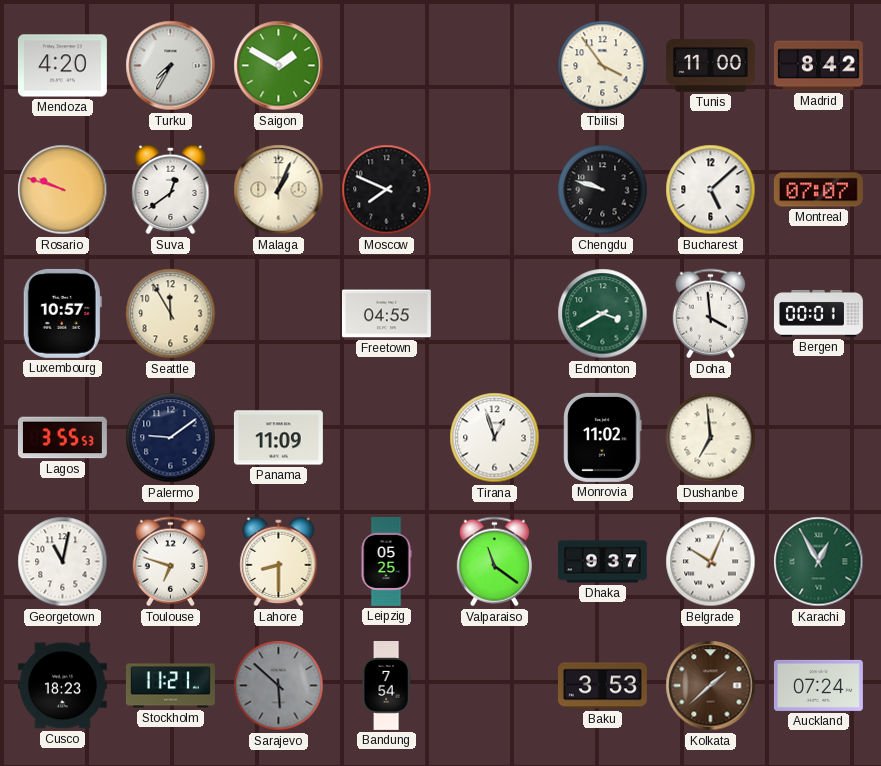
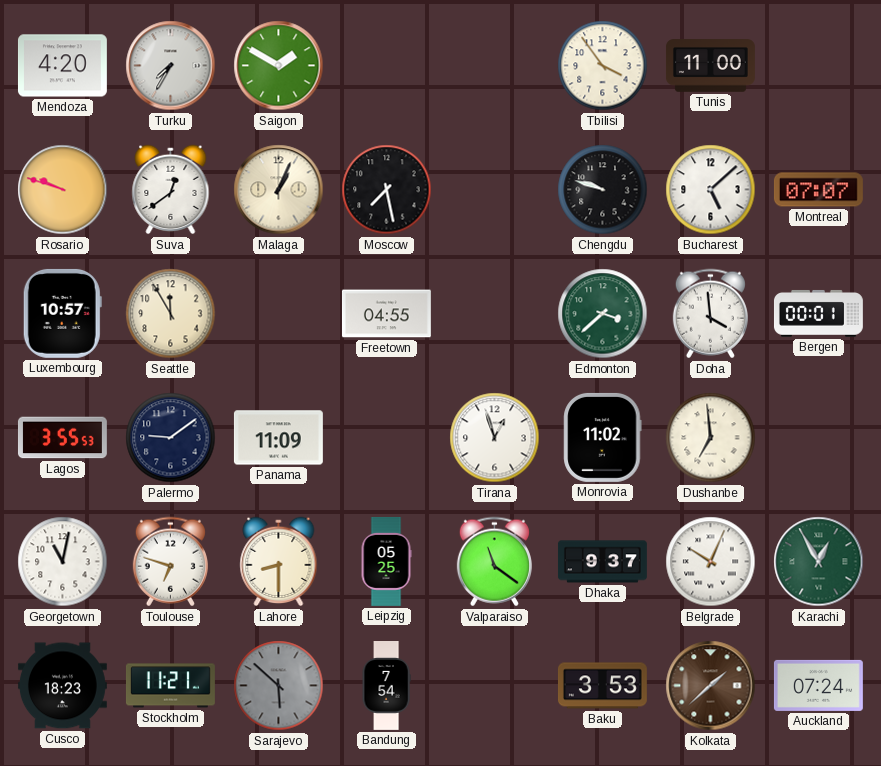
Madrid: 8:42 -> none (818, 66)
Moscow: 7:49 -> 7:28 (387, 190)
Edmonton: 3:40 -> 3:38 (603, 314)
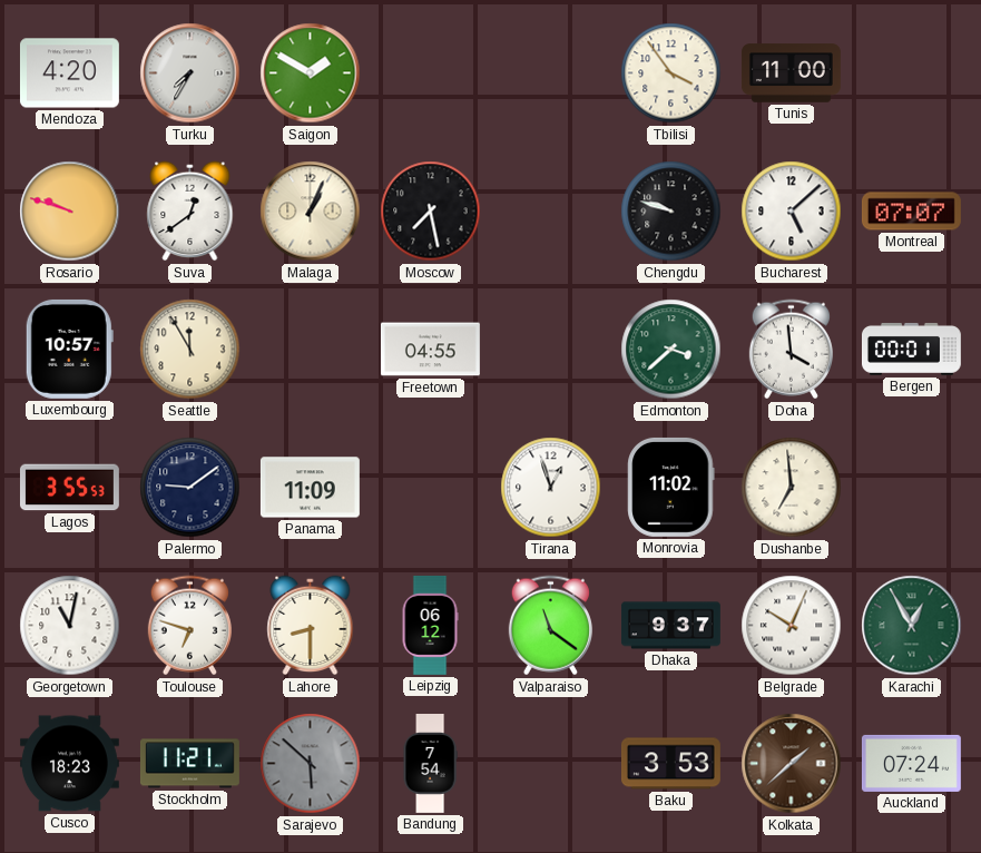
Leipzig: 05:25 -> 06:12 (430, 625)
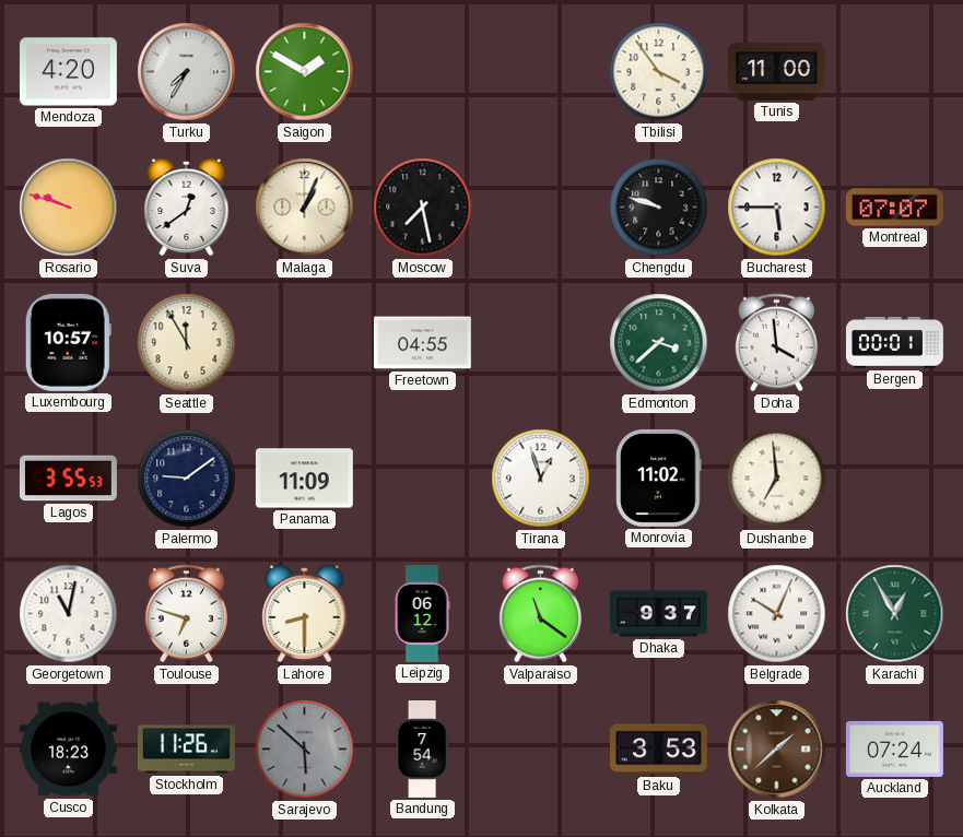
Bucharest: 5:08 -> 5:45 (777, 208)
Stockholm: 11:21 -> 11:26 (186, 750)
